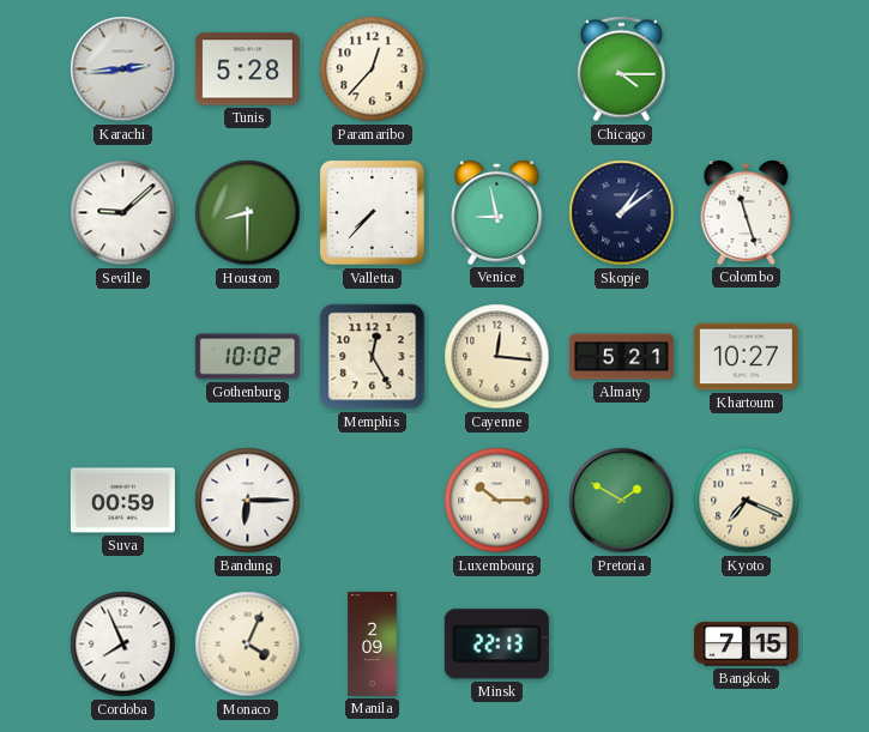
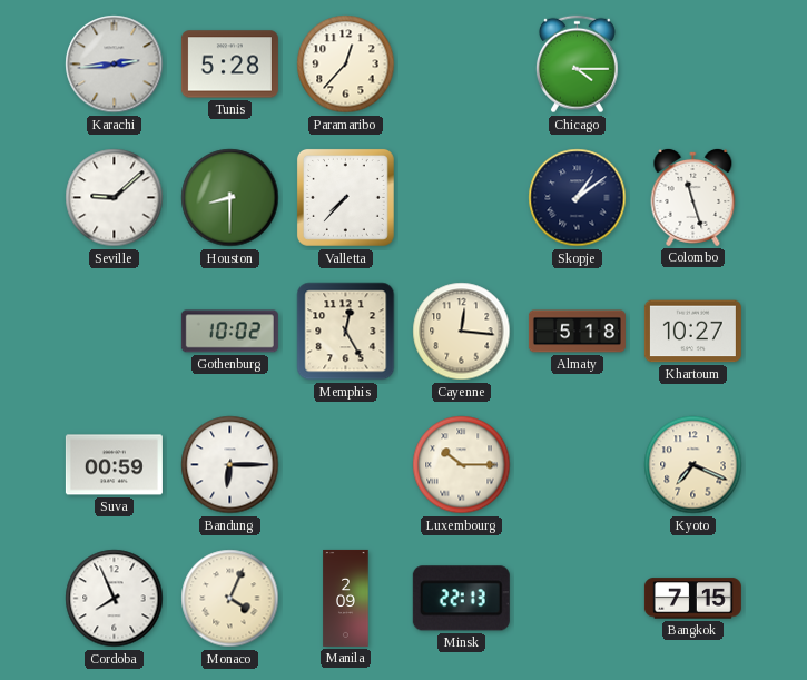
Venice: 8:58 -> none (497, 212)
Almaty: 5:21 -> 5:18 (577, 332)
Pretoria: 1:50 -> none (622, 501)
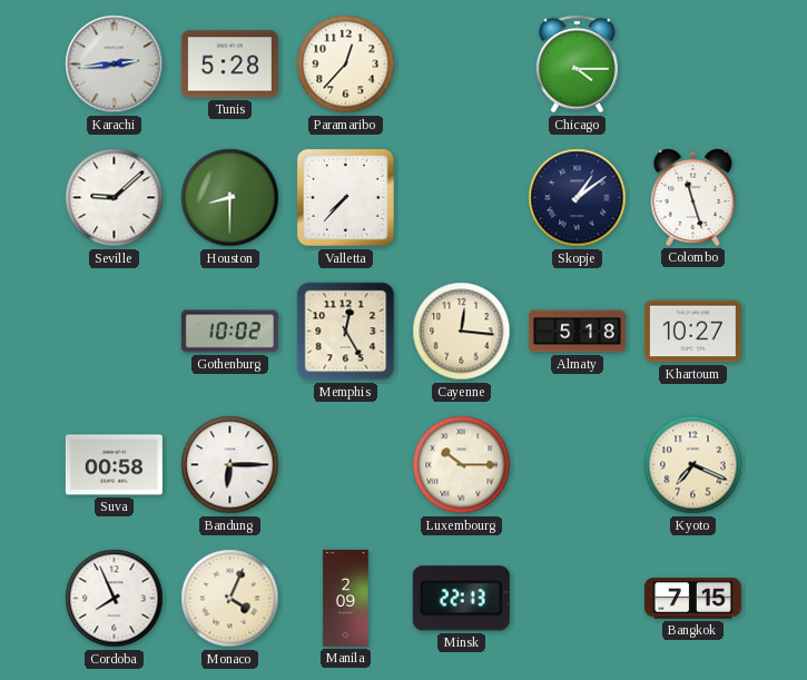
Suva: 00:59 -> 00:58 (114, 465)
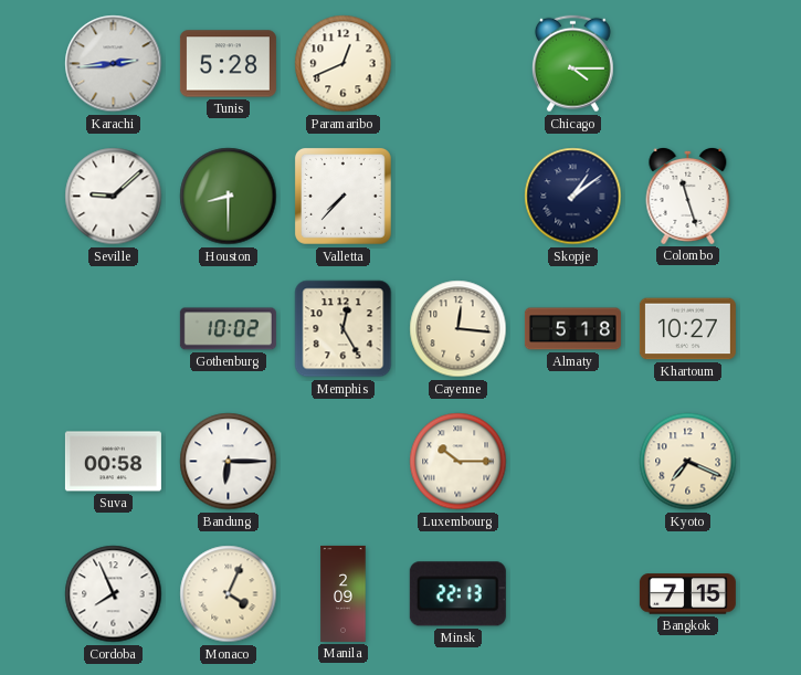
Paramaribo: 12:37 -> 12:41 (344, 64)
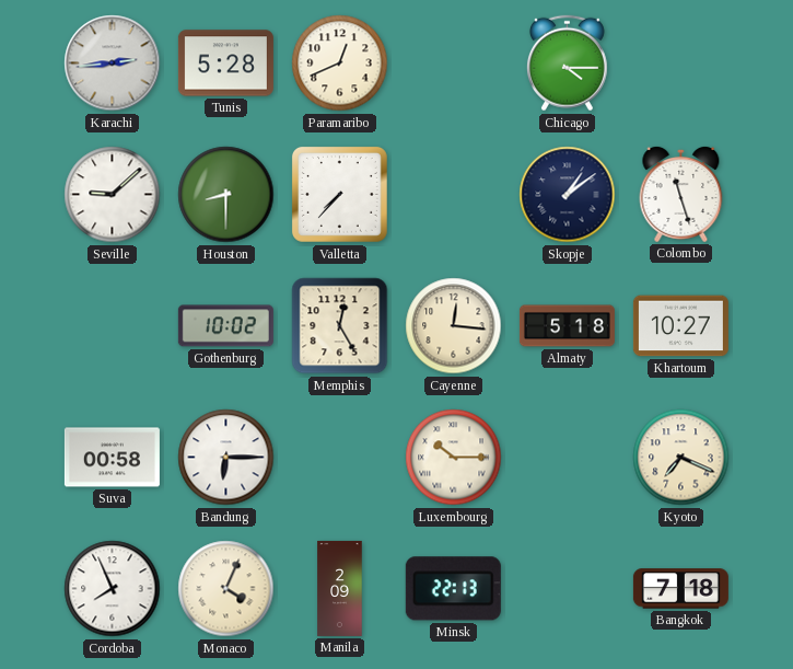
Bangkok: 7:15 -> 7:18 (680, 589)
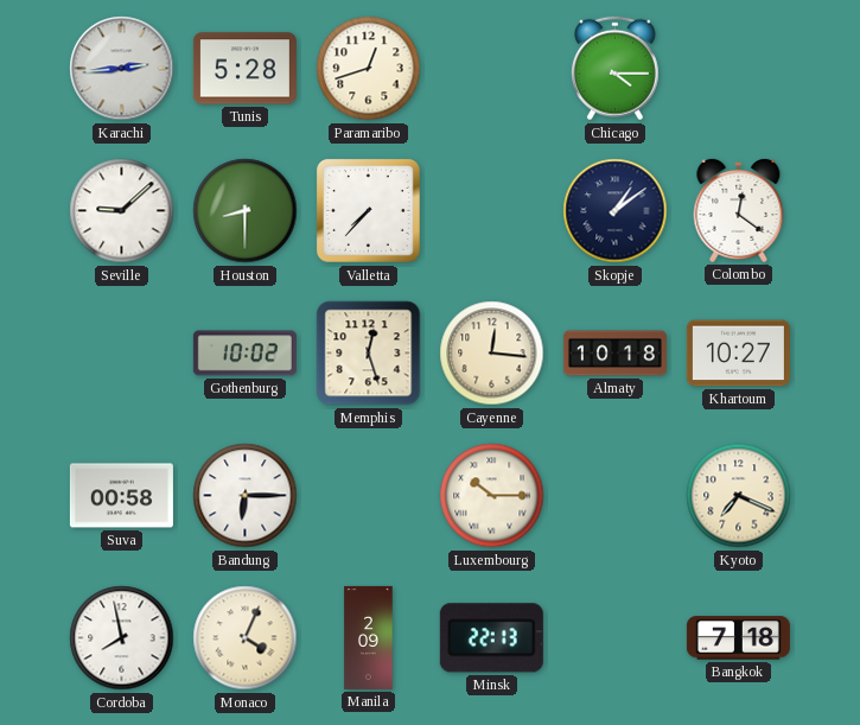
Paramaribo: 12:41 -> 12:42 (369, 69)
Colombo: 11:27 -> 12:21 (739, 210)
Memphis: 12:25 -> 12:27 (369, 354)
Almaty: 5:18 -> 10:18 (614, 354)
Cordoba: 7:56 -> 7:58 (122, 638)
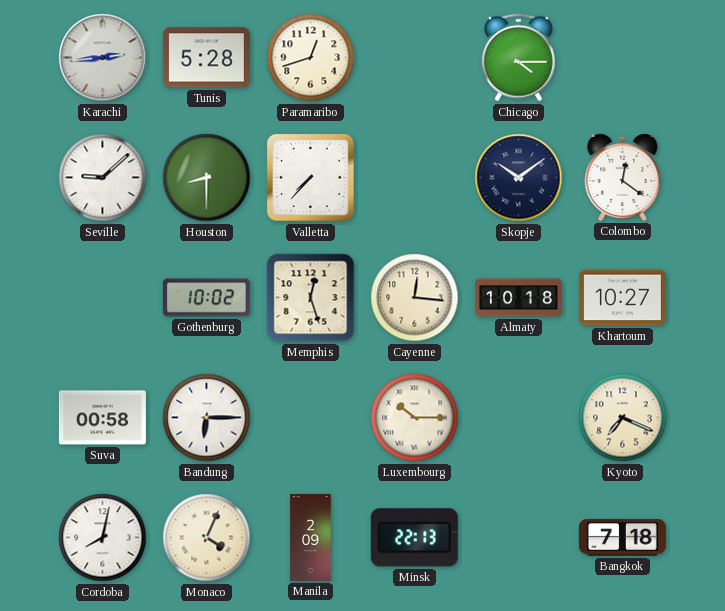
Skopje: 1:09 -> 10:09 (519, 178)
Cordoba: 7:58 -> 8:02 (103, 538)
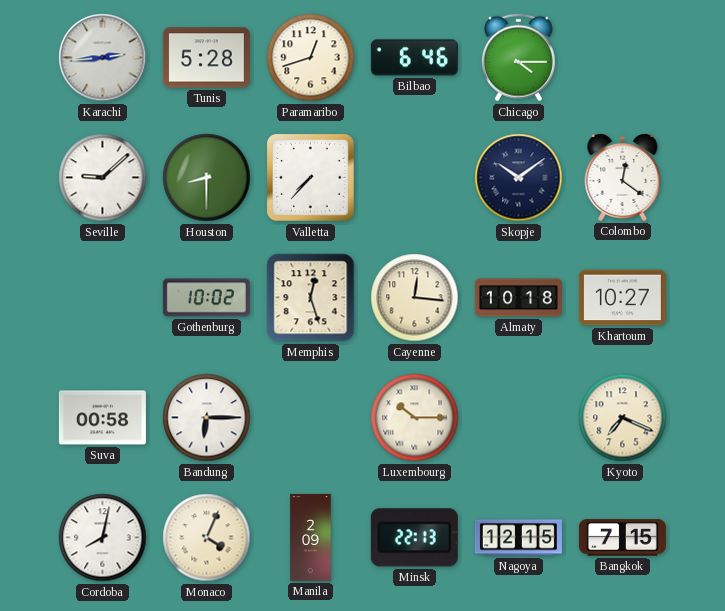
Bilbao: none -> 6:46 (414, 58)
Nagoya: none -> 12:15 (518, 538)
Bangkok: 7:18 -> 7:15 (622, 538)
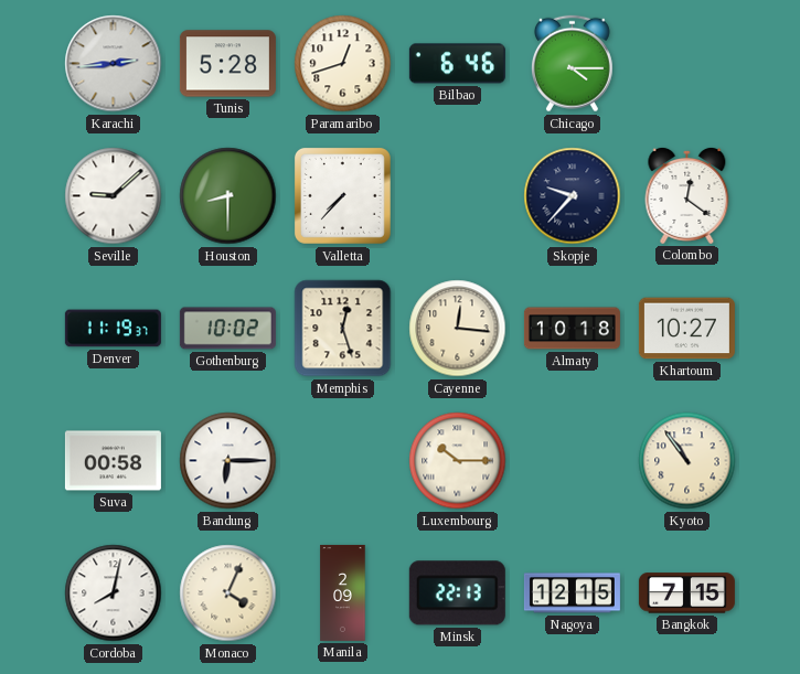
Skopje: 10:09 -> 9:37 (573, 196)
Denver: none -> 11:19 (113, 329)
Kyoto: 7:19 -> 10:54 (687, 461)
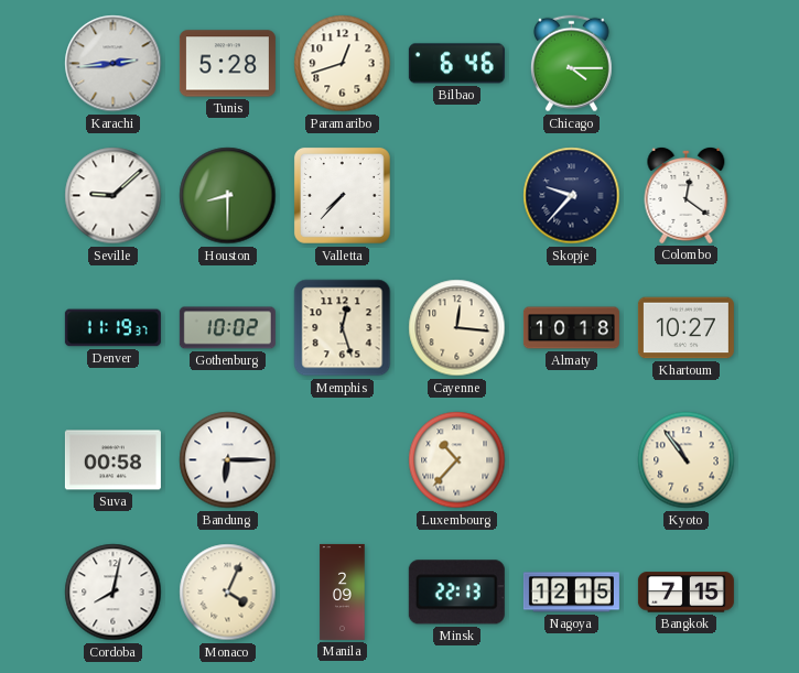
Luxembourg: 10:15 -> 10:37 (457, 460)
